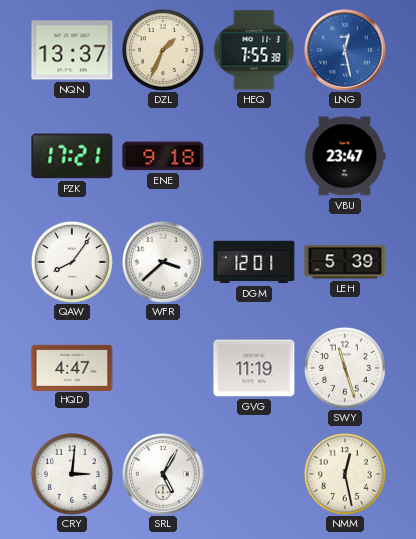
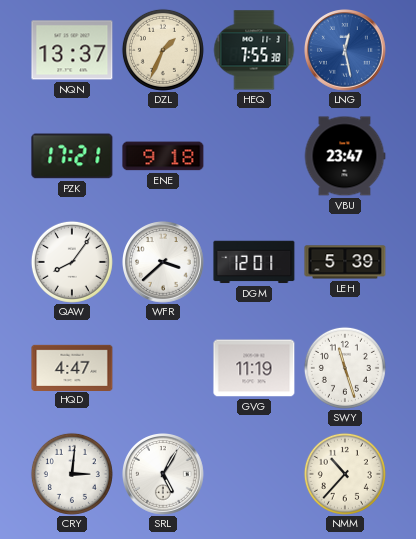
NMM: 12:28 -> 10:37 (345, 474)
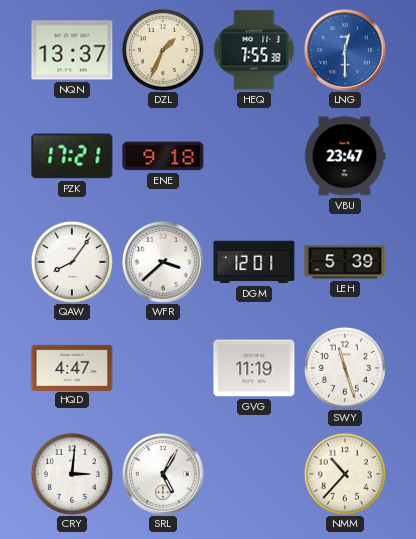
LNG: 12:28 -> 12:30 (346, 51)
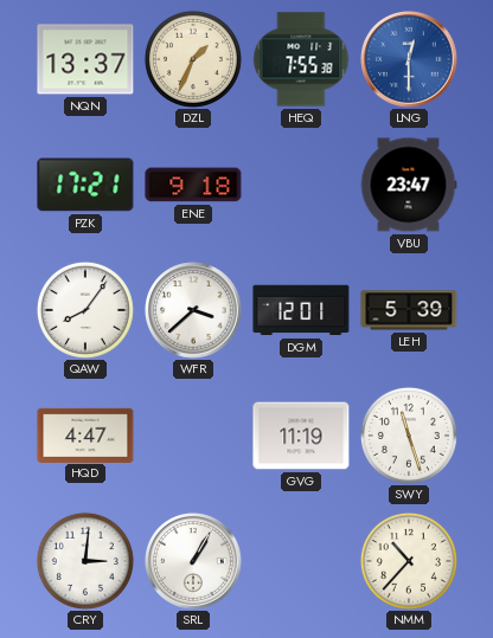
SRL: 5:05 -> 1:05 (194, 562)
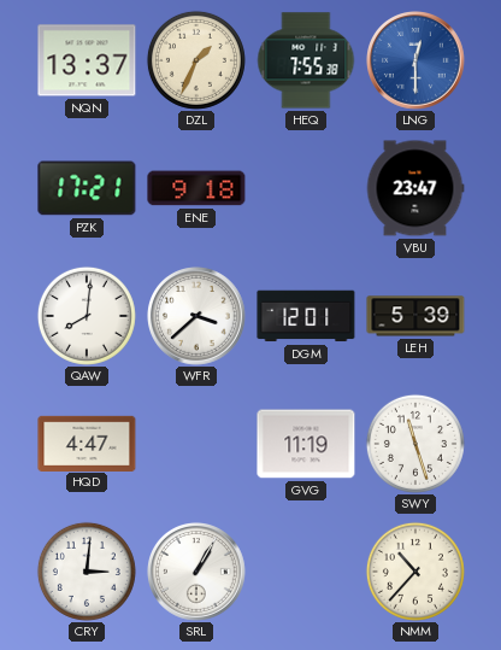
QAW: 8:06 -> 8:01 (87, 316)
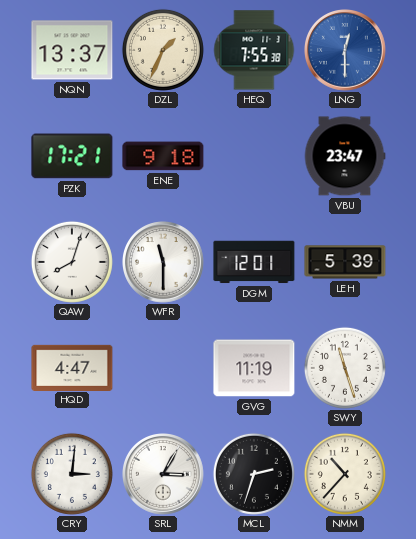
QAW: 8:01 -> 8:03 (72, 262)
WFR: 3:38 -> 11:30 (164, 263)
SRL: 1:05 -> 3:05 (164, 475)
MCL: none -> 2:33 (254, 474)
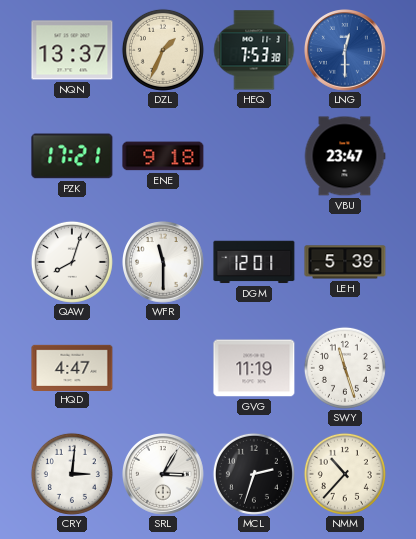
HEQ: 7:55 -> 7:53 (254, 50)
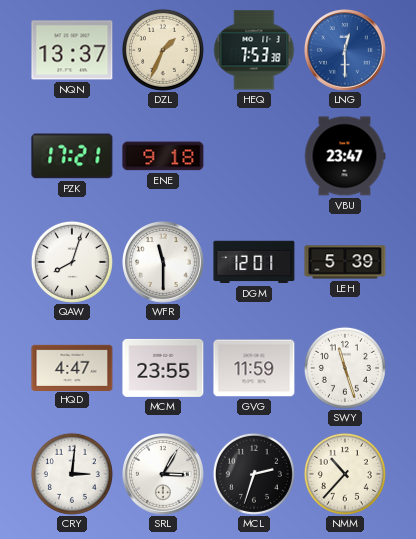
MCM: none -> 23:55 (163, 368)
GVG: 11:19 -> 11:59 (254, 368)
